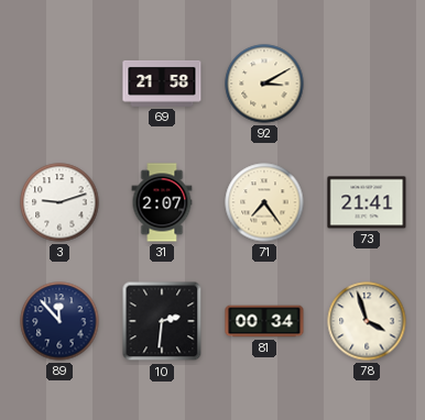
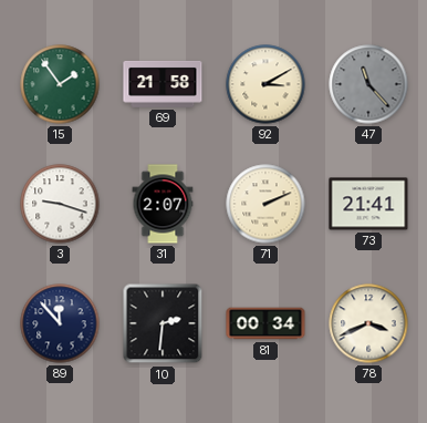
15: none -> 1:54 (60, 84)
47: none -> 11:23 (368, 84)
3: 9:12 -> 9:18 (60, 204)
71: 7:24 -> 2:11 (265, 204)
78: 3:57 -> 3:41 (368, 323)
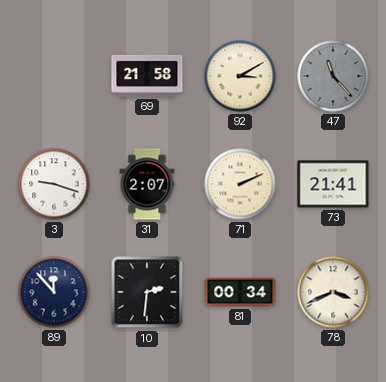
15: 1:54 -> none (60, 84)
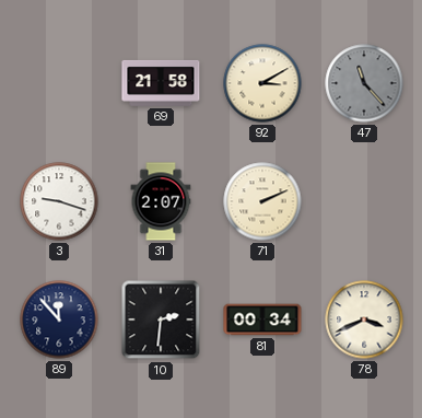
73: 21:41 -> none (333, 184)
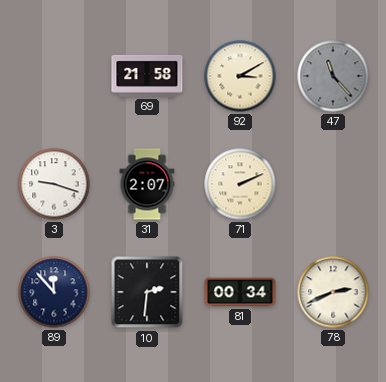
78: 3:41 -> 2:41 (333, 292)
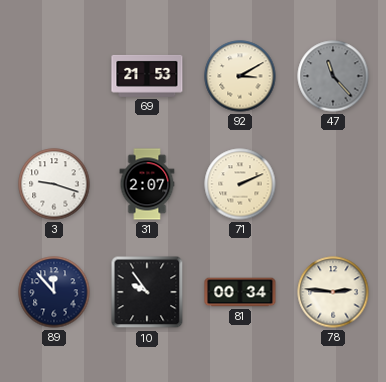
69: 21:58 -> 21:53 (147, 76)
10: 2:31 -> 9:54 (147, 292)
78: 2:41 -> 2:46 (333, 292)
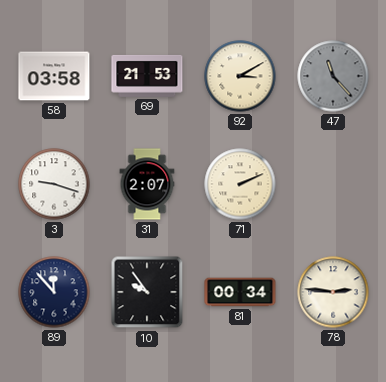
58: none -> 03:58 (54, 76)
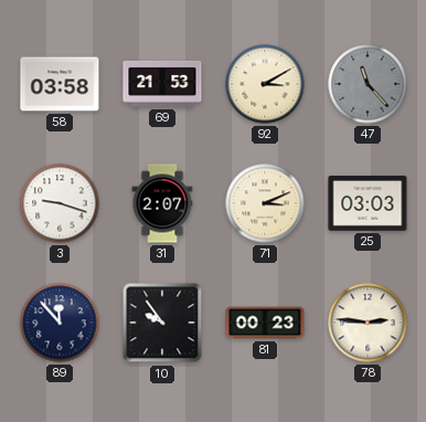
71: 2:11 -> 3:11 (265, 203)
25: none -> 03:03 (368, 203)
81: 00:34 -> 00:23 (265, 323)
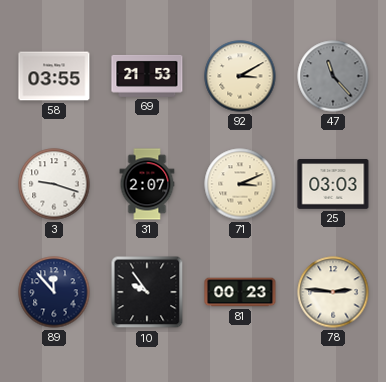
58: 03:58 -> 03:55 (54, 76)
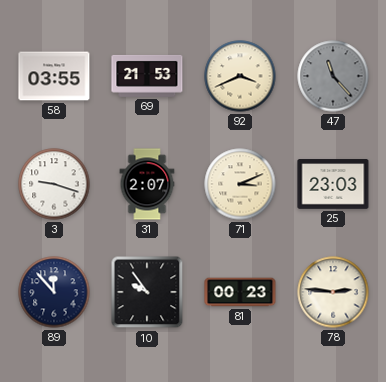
92: 3:10 -> 3:41 (240, 76)
25: 03:03 -> 23:03 (333, 184)
